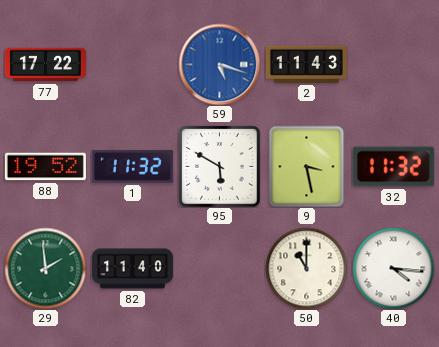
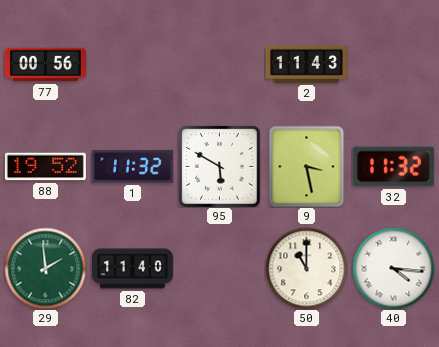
77: 17:22 -> 00:56 (45, 65)
59: 5:18 -> none (219, 64)
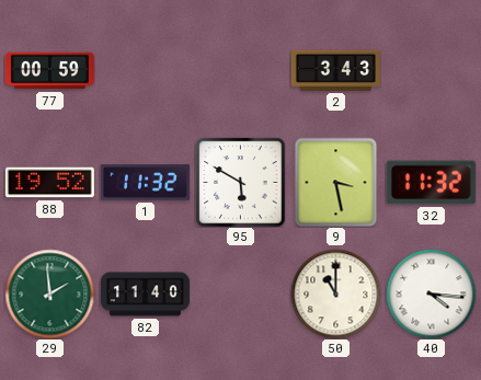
77: 00:56 -> 00:59 (49, 71)
2: 11:43 -> 3:43 (335, 70)
